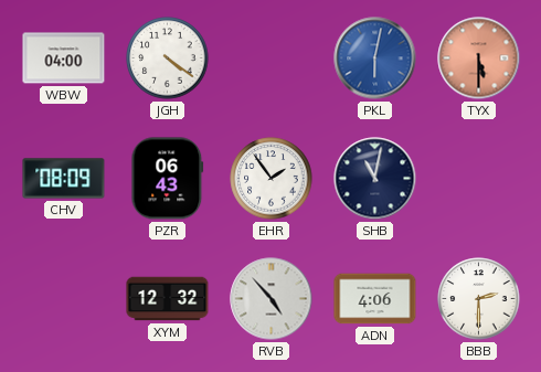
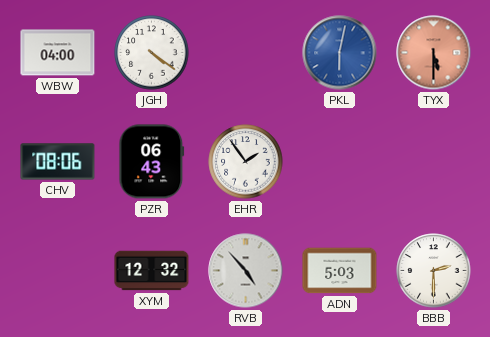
CHV: 08:09 -> 08:06 (58, 162)
SHB: 11:02 -> none (375, 179)
ADN: 4:06 -> 5:03 (340, 271)
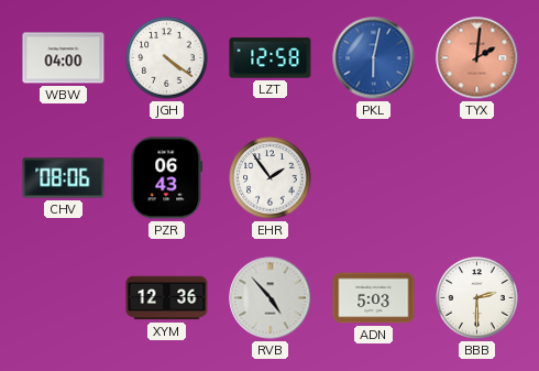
LZT: none -> 12:58 (271, 58)
TYX: 5:30 -> 2:01 (477, 58)
XYM: 12:32 -> 12:36 (167, 298)
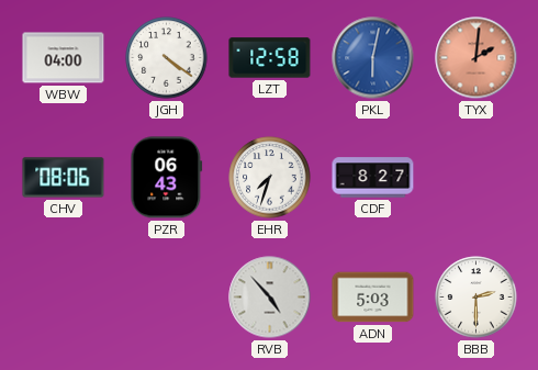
EHR: 1:54 -> 7:33 (270, 178)
CDF: none -> 8:27 (373, 178)
XYM: 12:36 -> none (167, 298)
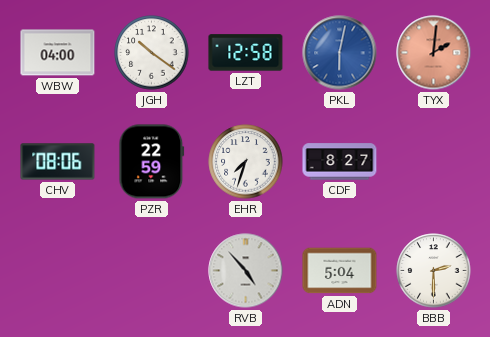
JGH: 4:21 -> 10:21 (152, 53)
PZR: 06:43 -> 22:59 (152, 162)
ADN: 5:03 -> 5:04 (340, 271)
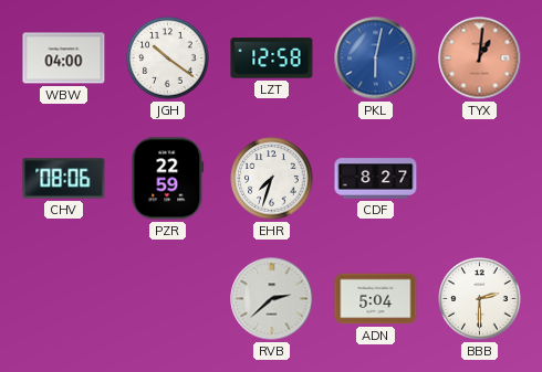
TYX: 2:01 -> 1:01 (480, 59)
RVB: 4:53 -> 2:38 (272, 299)
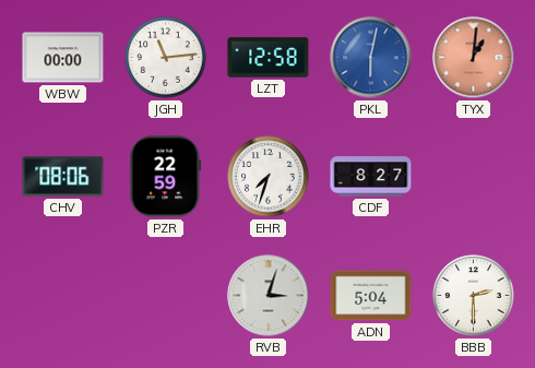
WBW: 04:00 -> 00:00 (63, 58)
JGH: 10:21 -> 11:14 (166, 58)
RVB: 2:38 -> 3:03 (269, 296)
